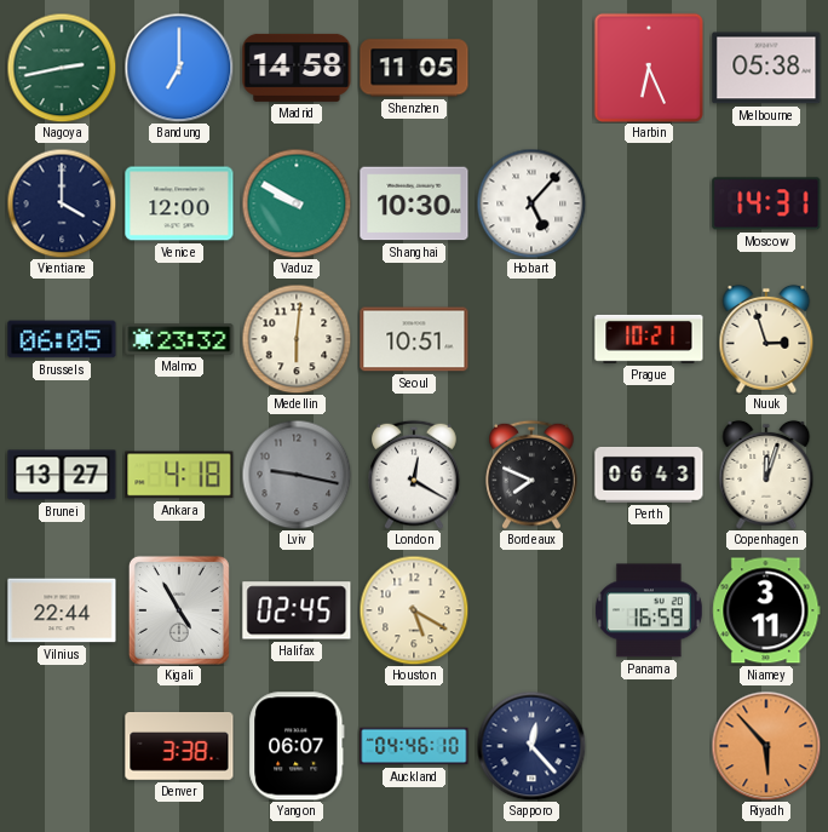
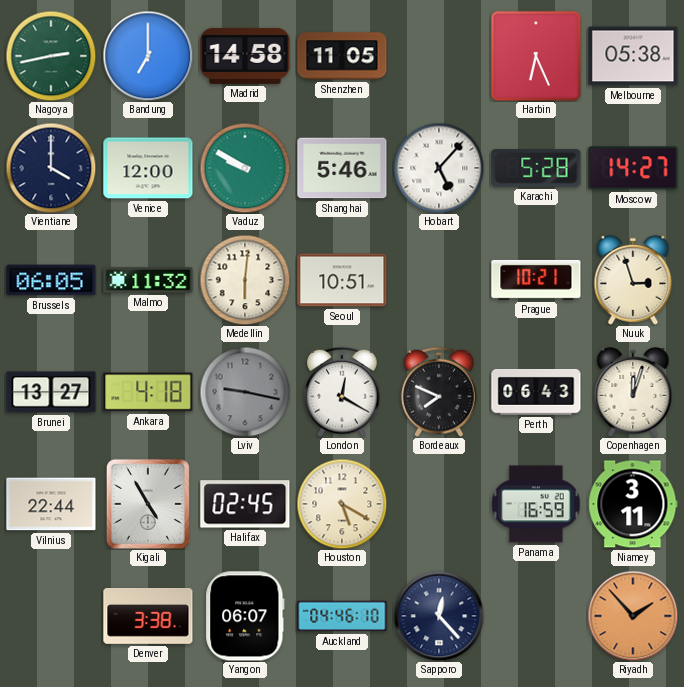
Shanghai: 10:30 -> 5:46 (342, 168)
Karachi: none -> 5:28 (536, 168)
Moscow: 14:31 -> 14:27 (633, 168)
Malmo: 23:32 -> 11:32 (148, 280)
Riyadh: 5:53 -> 1:53 (633, 616)
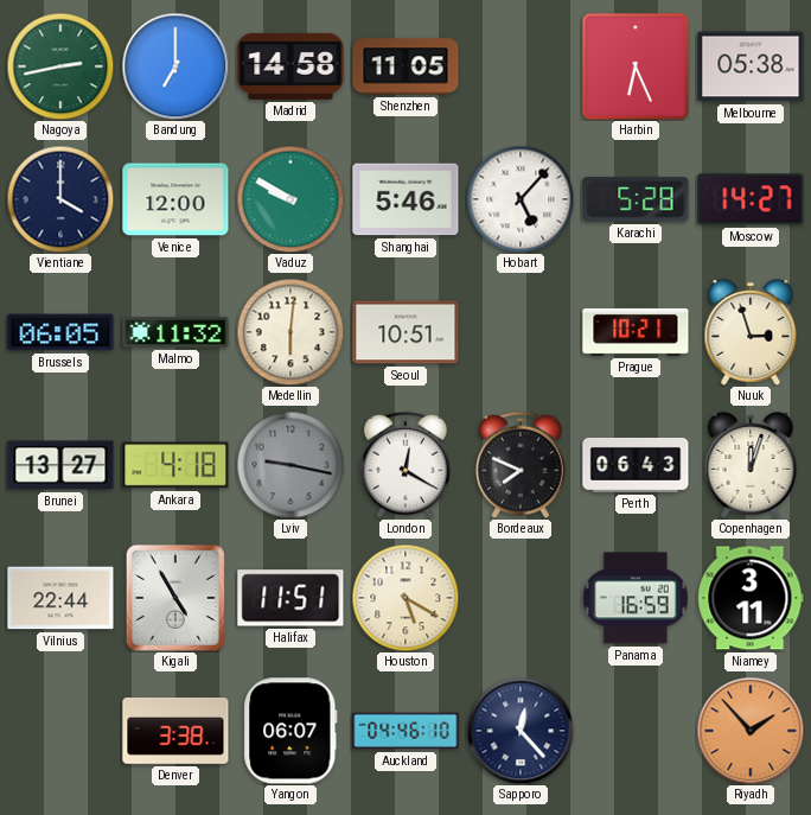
Halifax: 02:45 -> 11:51 (290, 598)
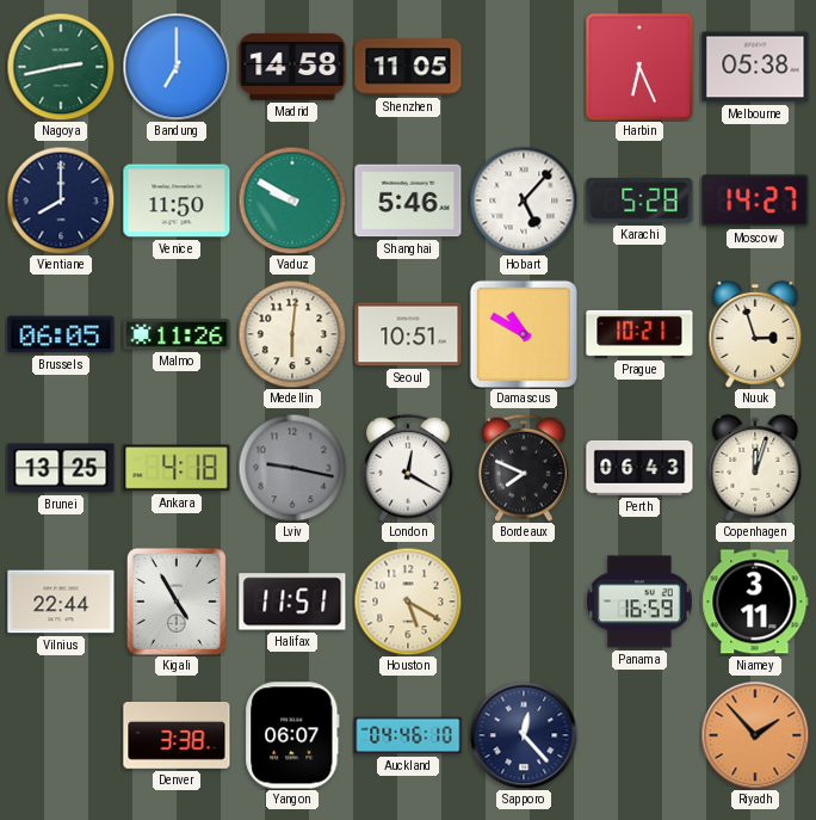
Vientiane: 4:00 -> 8:00 (61, 201)
Venice: 12:00 -> 11:50 (177, 201)
Malmo: 11:32 -> 11:26 (177, 334)
Damascus: none -> 10:50 (523, 333)
Brunei: 13:27 -> 13:25 (61, 468)
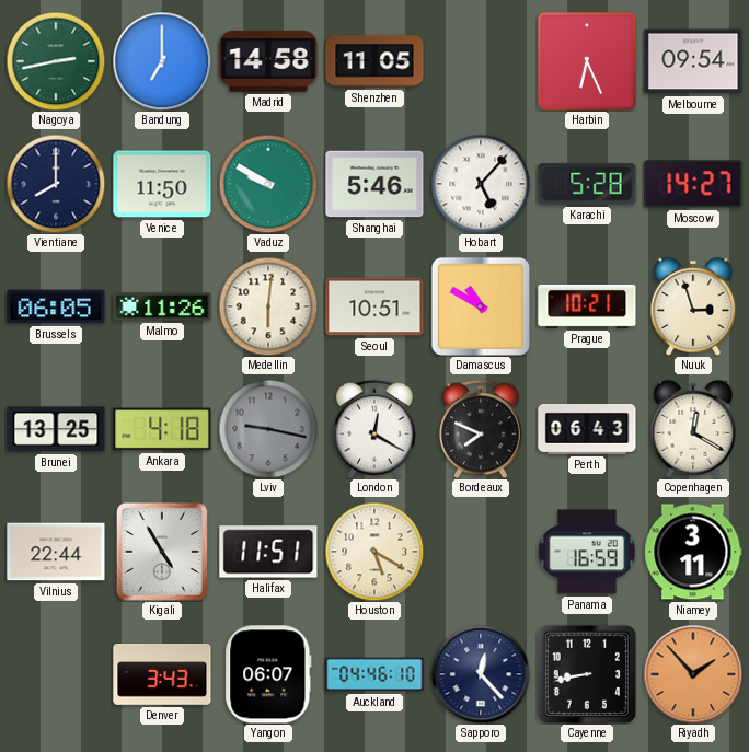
Melbourne: 05:38 -> 09:54 (693, 61)
Copenhagen: 12:03 -> 12:20 (693, 429)
Denver: 3:38 -> 3:43 (162, 675)
Cayenne: none -> 8:43 (586, 673)
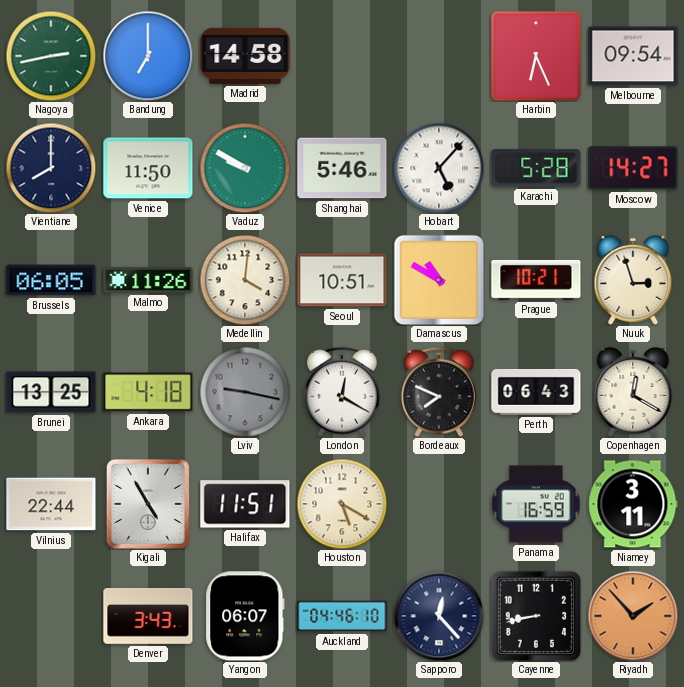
Shenzhen: 11:05 -> none (374, 61)
Medellin: 6:01 -> 4:01 (245, 280)
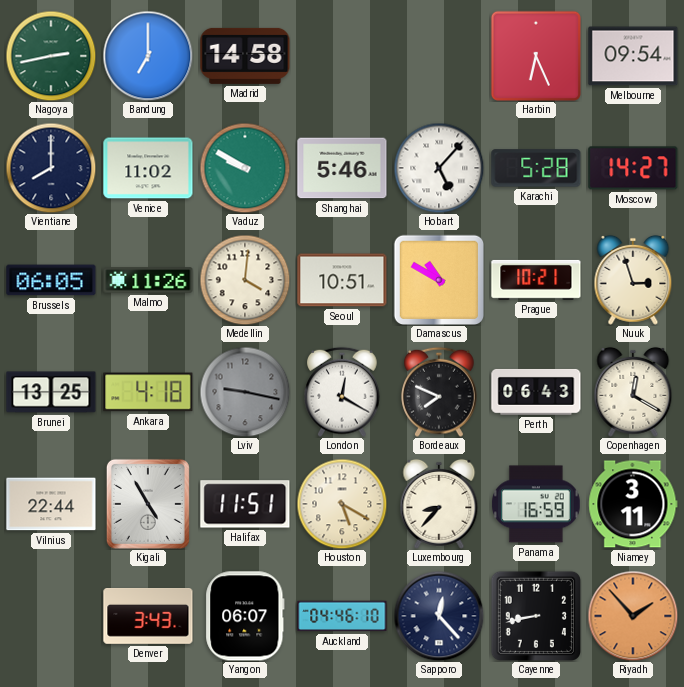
Venice: 11:50 -> 11:02 (148, 168)
Luxembourg: none -> 8:37 (439, 504)
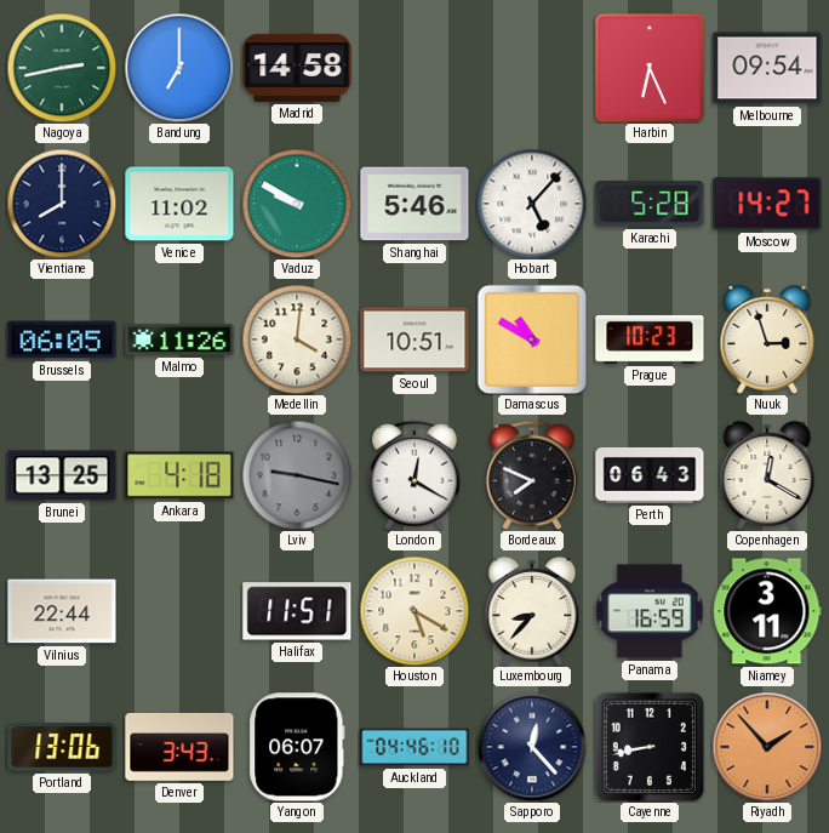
Prague: 10:21 -> 10:23 (650, 340)
Kigali: 4:55 -> none (148, 504)
Portland: none -> 13:06 (62, 747)
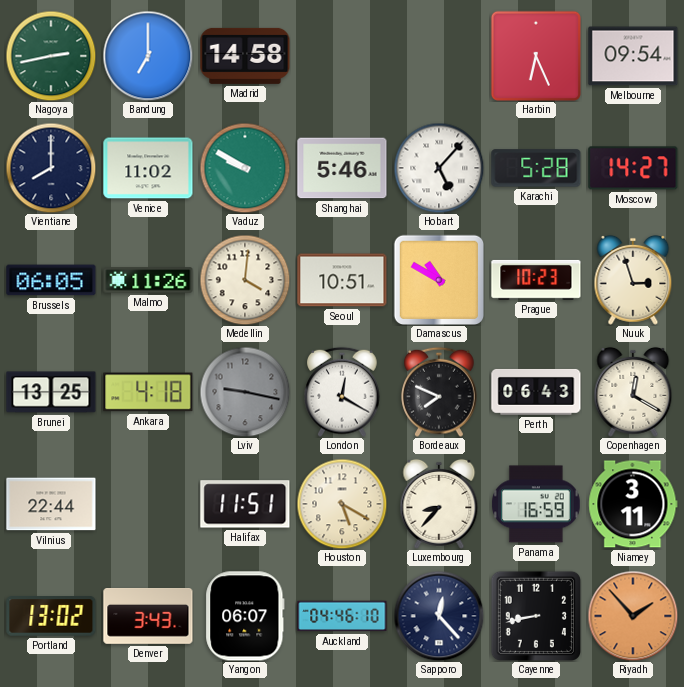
Portland: 13:06 -> 13:02 (51, 616)
